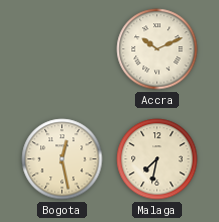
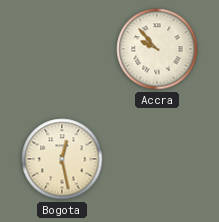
Accra: 10:11 -> 9:53 (157, 49)
Malaga: 7:32 -> none (157, 159)
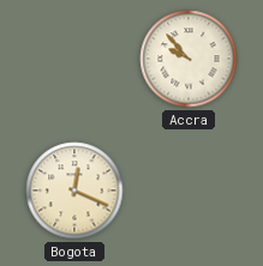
Bogota: 12:28 -> 12:19 (74, 191)
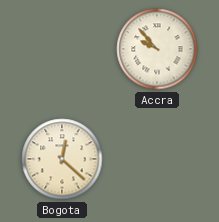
Bogota: 12:19 -> 12:22 (62, 159)
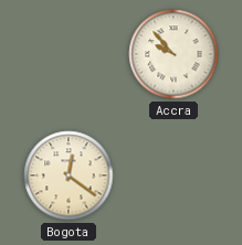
Bogota: 12:22 -> 12:21 (69, 175)
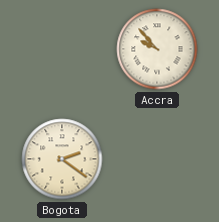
Bogota: 12:21 -> 2:21 (62, 159)
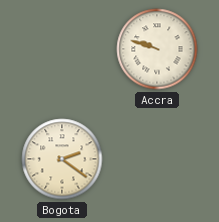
Accra: 9:53 -> 9:48 (157, 49)
